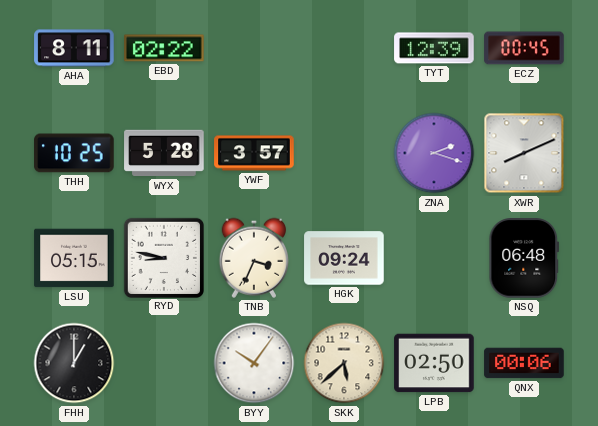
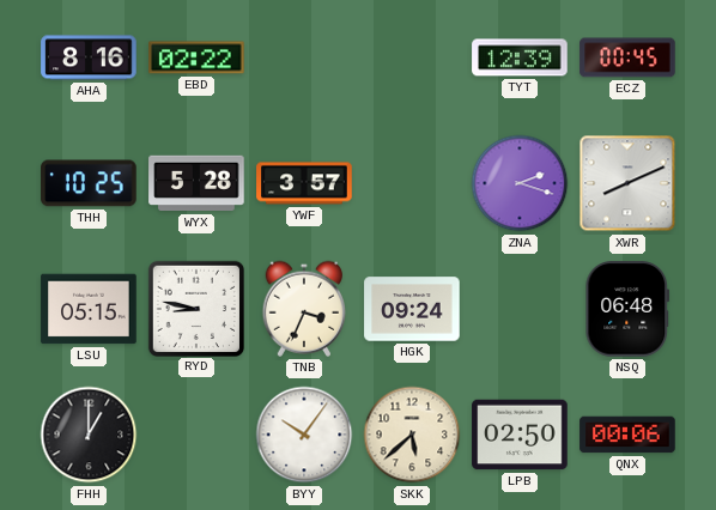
AHA: 8:11 -> 8:16 (89, 57)
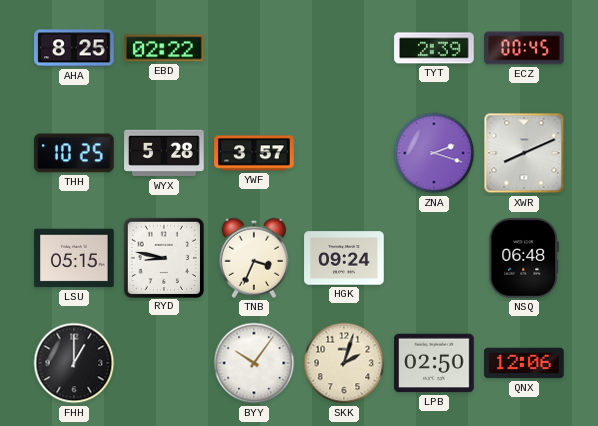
AHA: 8:16 -> 8:25 (74, 48)
TYT: 12:39 -> 2:39 (434, 48)
SKK: 5:38 -> 2:03 (344, 363)
QNX: 00:06 -> 12:06 (524, 363)
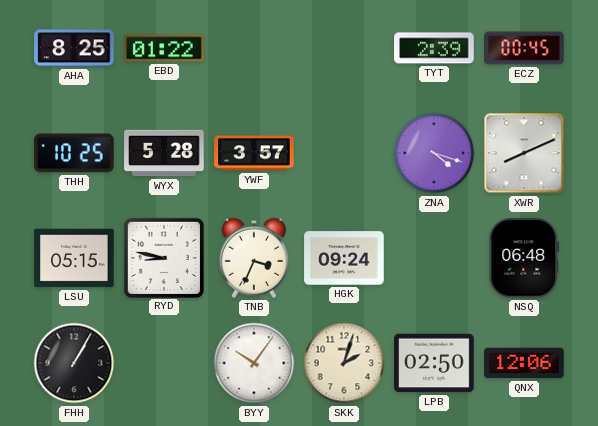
EBD: 02:22 -> 01:22 (164, 48)
ZNA: 2:18 -> 4:18 (434, 153)
FHH: 1:00 -> 1:05 (74, 363)
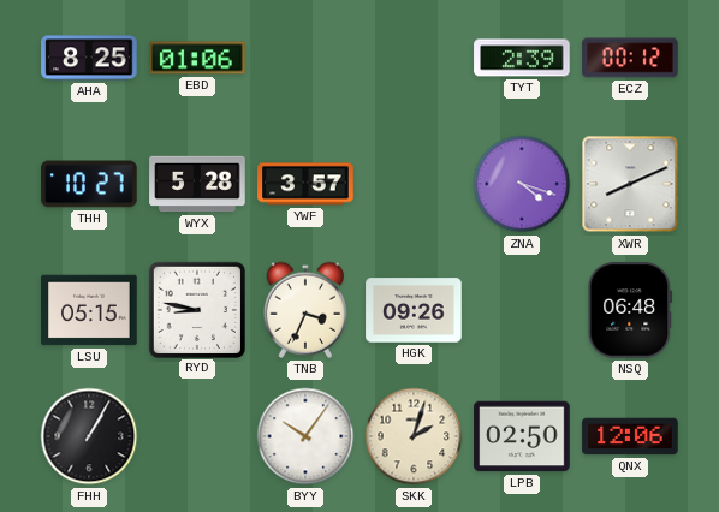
EBD: 01:22 -> 01:06 (197, 58)
ECZ: 00:45 -> 00:12 (630, 58)
THH: 10:25 -> 10:27 (89, 184)
HGK: 09:24 -> 09:26 (414, 310)
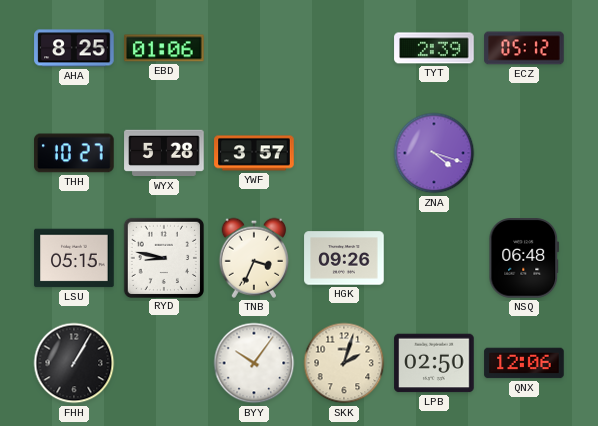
ECZ: 00:12 -> 05:12 (524, 48)
XWR: 8:11 -> none (630, 184)
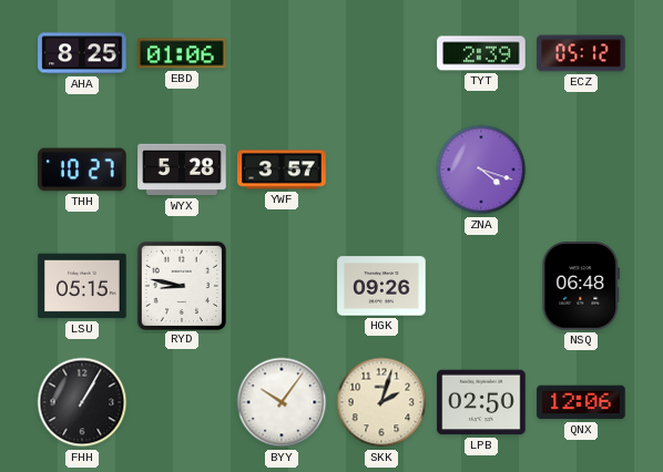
TNB: 3:34 -> none (254, 258)
